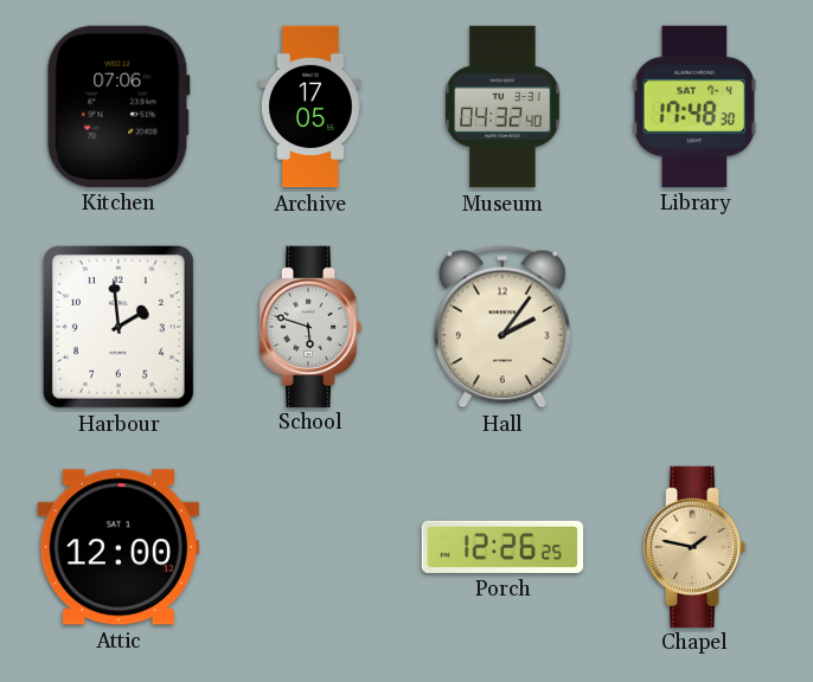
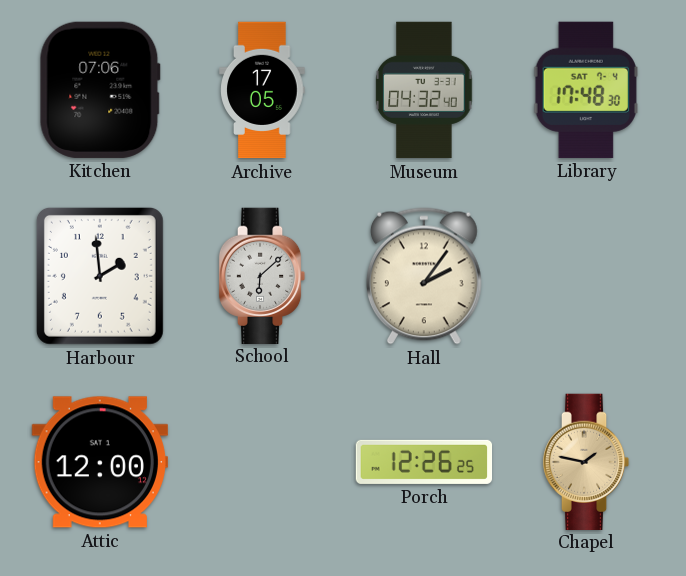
School: 5:48 -> 6:08 (262, 275)
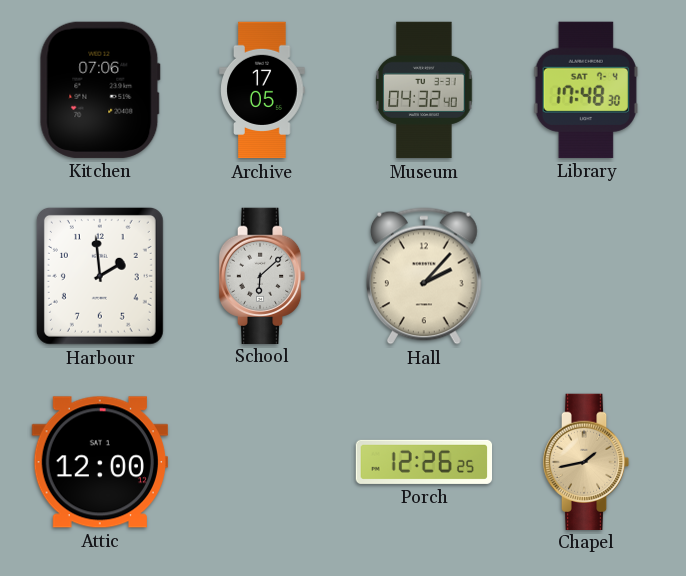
Hall: 2:06 -> 2:07 (424, 276)
Chapel: 1:47 -> 1:43 (586, 461)
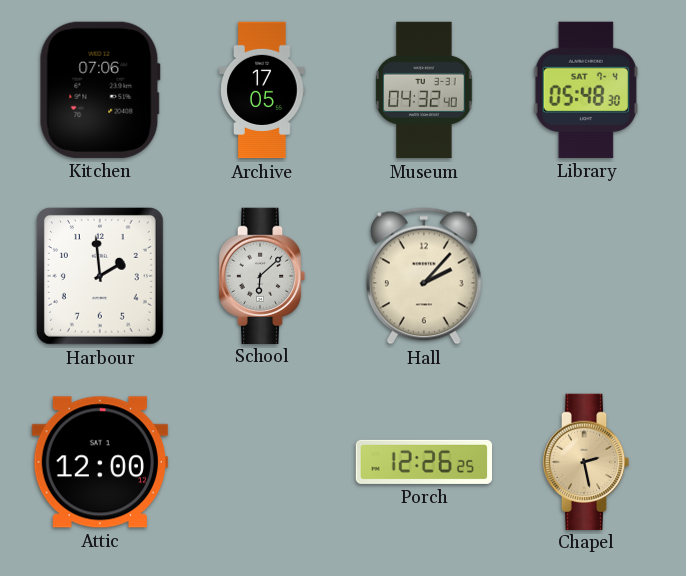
Library: 17:48 -> 05:48 (586, 90)
Chapel: 1:43 -> 2:28 (586, 461)
